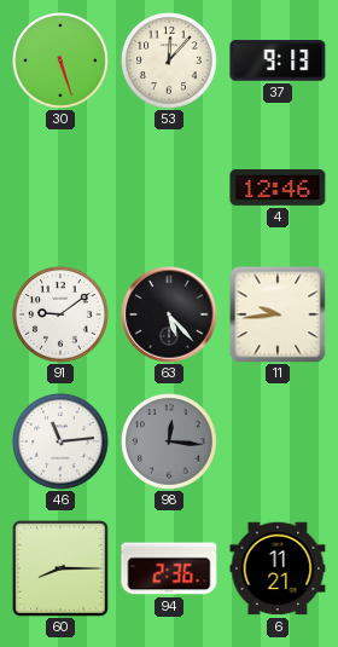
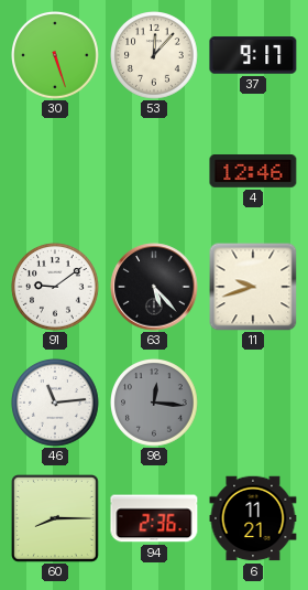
37: 9:13 -> 9:17 (253, 55)
11: 9:44 -> 9:42 (253, 287)
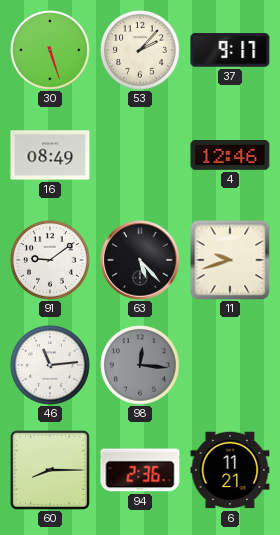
53: 12:07 -> 2:07 (141, 51)
16: none -> 08:49 (50, 155)
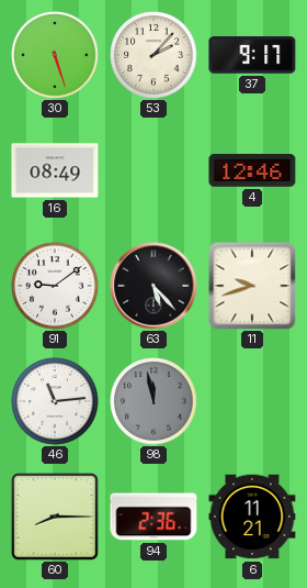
98: 12:16 -> 11:58 (155, 402)
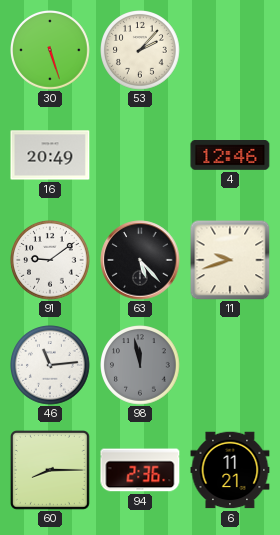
37: 9:17 -> none (252, 55)
16: 08:49 -> 20:49 (50, 155)
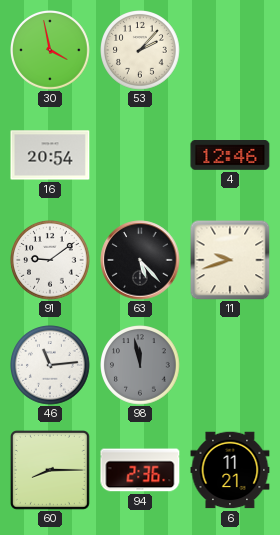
30: 5:27 -> 3:58 (51, 51)
16: 20:49 -> 20:54 (50, 155)
